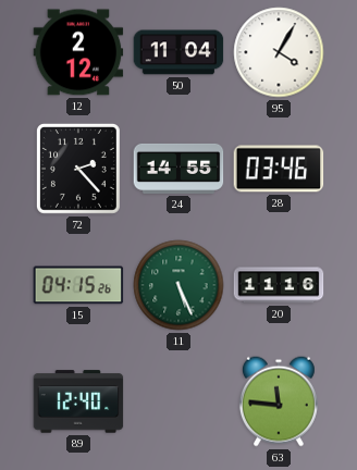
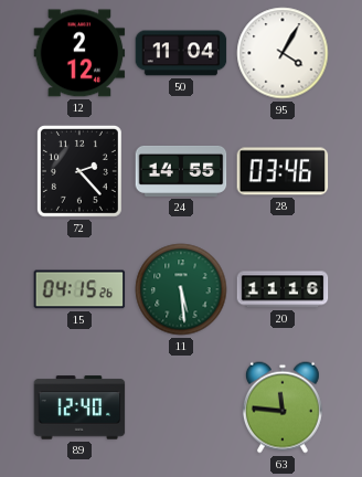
11: 5:26 -> 5:29 (181, 289)
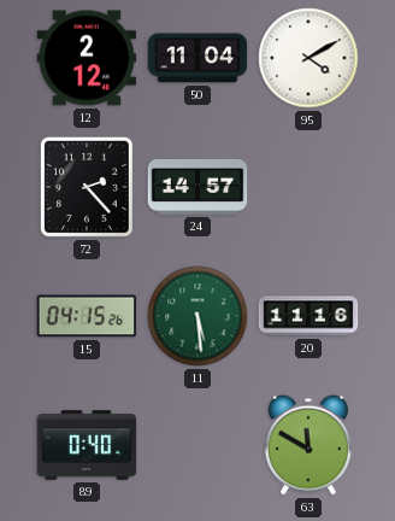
95: 4:05 -> 4:10 (308, 58)
24: 14:55 -> 14:57 (197, 187)
28: 03:46 -> none (283, 171)
89: 12:40 -> 0:40 (87, 445)
63: 11:46 -> 11:50 (308, 445)
